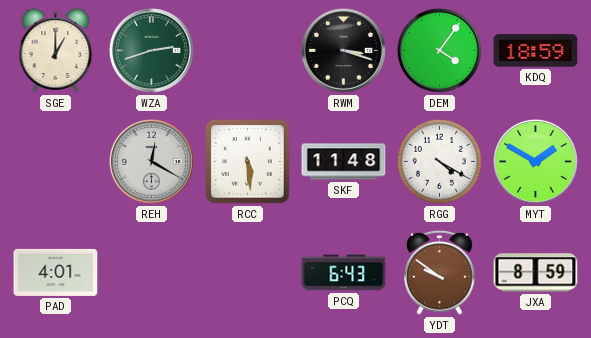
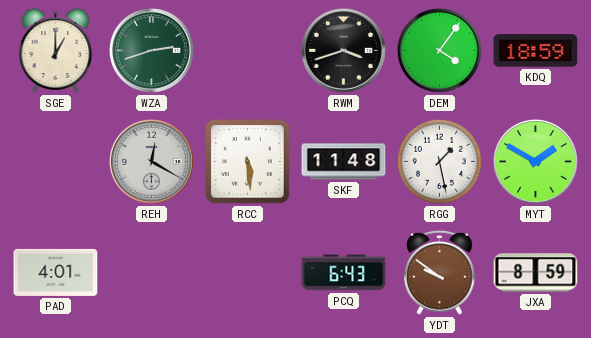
RWM: 3:18 -> 3:42 (344, 51)
RGG: 4:20 -> 1:28 (439, 161)
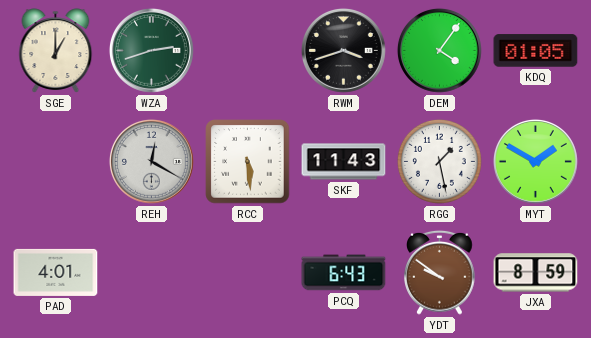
KDQ: 18:59 -> 01:05 (536, 51)
SKF: 11:48 -> 11:43 (344, 162)
